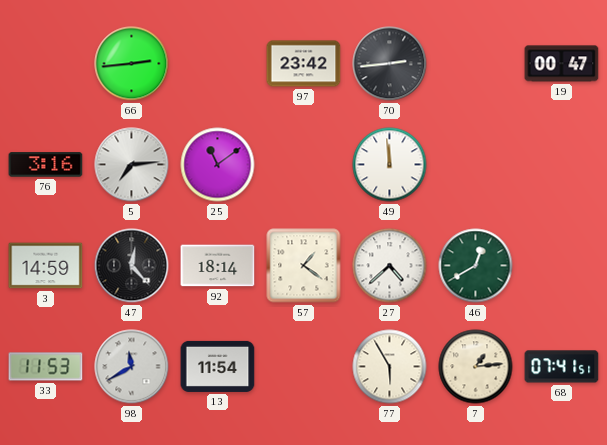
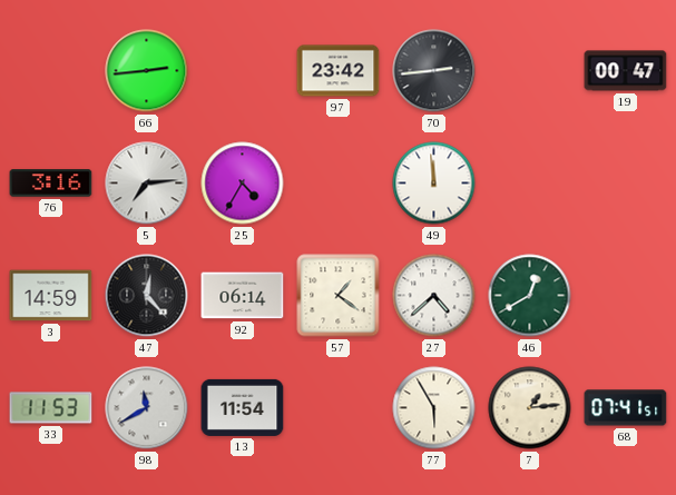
25: 11:09 -> 4:35 (243, 184)
92: 18:14 -> 06:14 (243, 296)
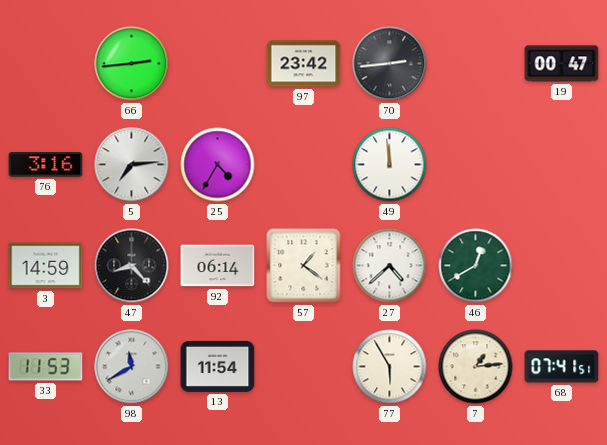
47: 12:23 -> 8:23 (132, 266)
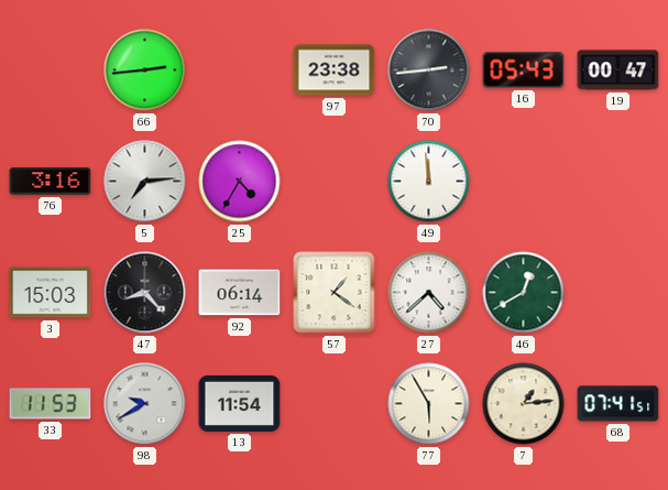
97: 23:42 -> 23:38 (335, 70)
16: none -> 05:43 (524, 70)
3: 14:59 -> 15:03 (51, 293)
98: 11:40 -> 9:40 (145, 404)
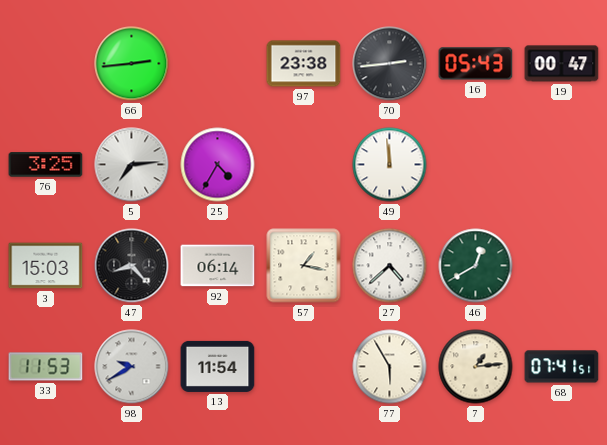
76: 3:16 -> 3:25 (46, 165)
57: 1:21 -> 1:17 (304, 266)
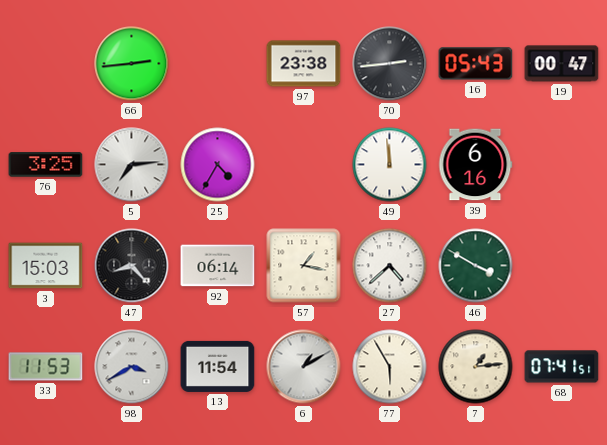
39: none -> 6:16 (476, 165)
46: 12:40 -> 3:50 (476, 266)
98: 9:40 -> 3:40 (132, 367)
6: none -> 1:10 (304, 367)
